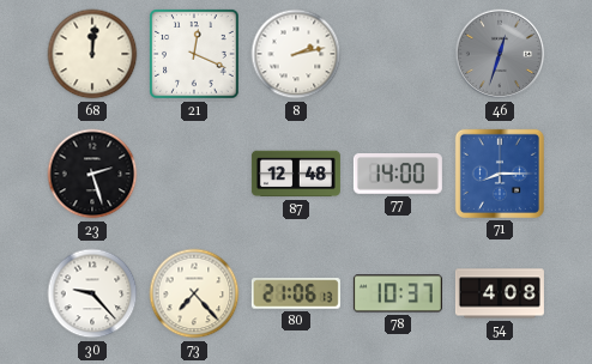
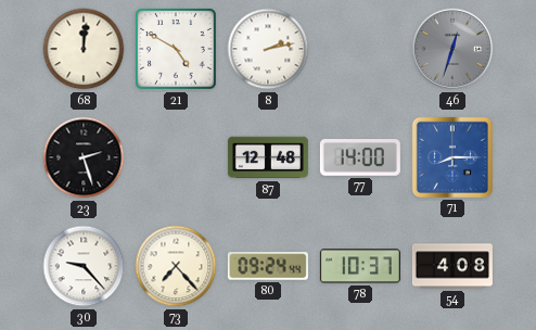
21: 12:19 -> 4:50 (176, 49)
80: 21:06 -> 09:24 (268, 266)
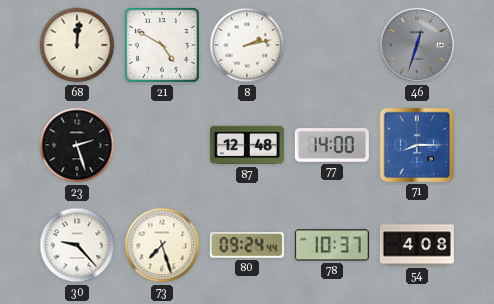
73: 7:23 -> 7:27 (162, 245)
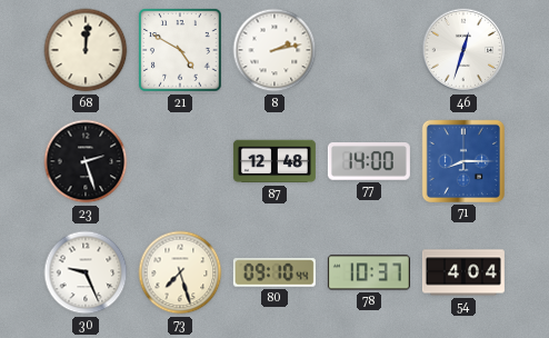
46 dial: grey -> white (463, 50)
30: 9:23 -> 9:26 (86, 272)
80: 09:24 -> 09:10 (274, 272)
54: 4:08 -> 4:04 (463, 272)
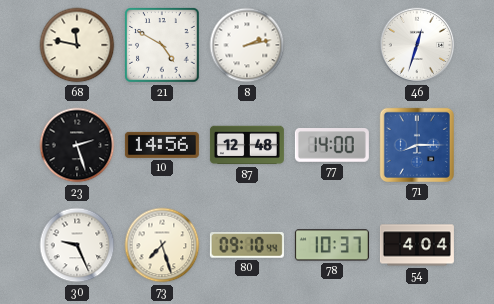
68: 12:01 -> 11:47 (77, 45)
10: none -> 14:56 (162, 145)
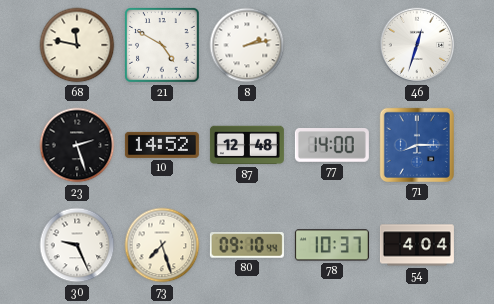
10: 14:56 -> 14:52 (162, 145)
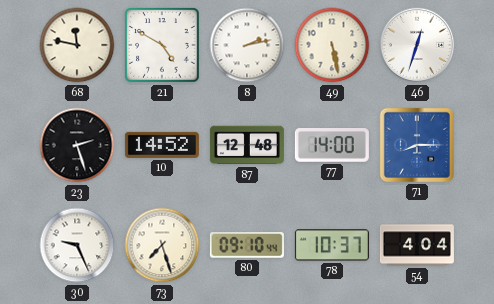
49: none -> 5:28 (332, 45)
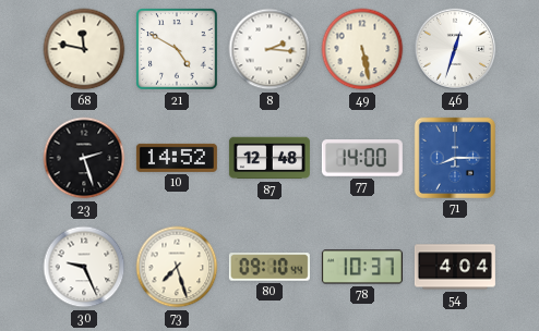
8: 2:13 -> 2:16 (269, 49)
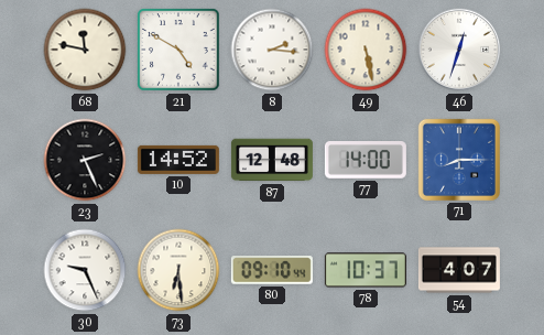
23: 2:27 -> 2:26 (85, 160)
73: 7:27 -> 6:29 (178, 270)
54: 4:04 -> 4:07 (459, 270)
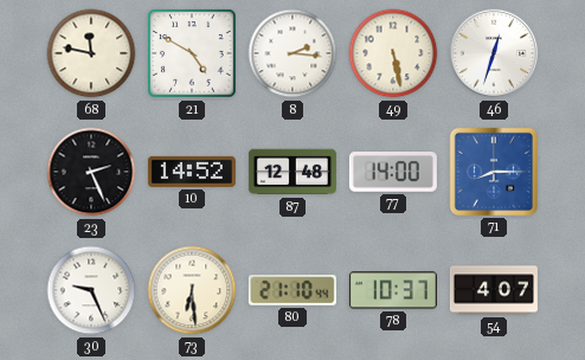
80: 09:10 -> 21:10 (292, 290)
